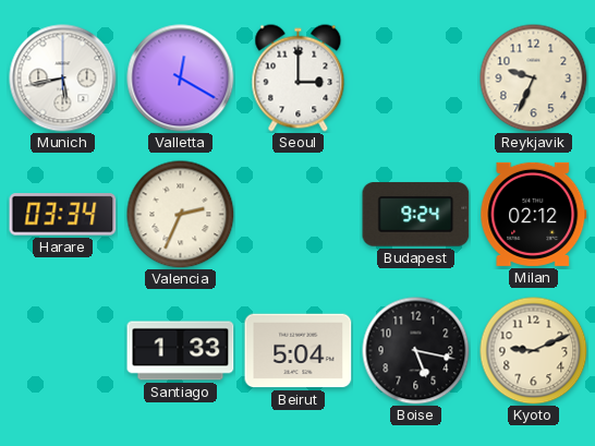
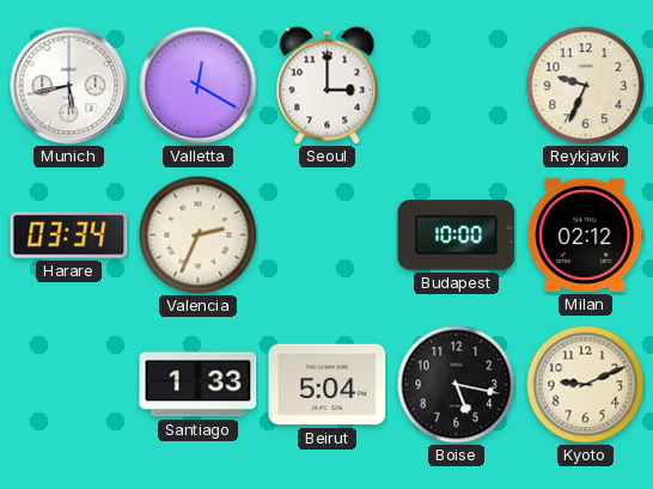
Budapest: 9:24 -> 10:00 (457, 236)
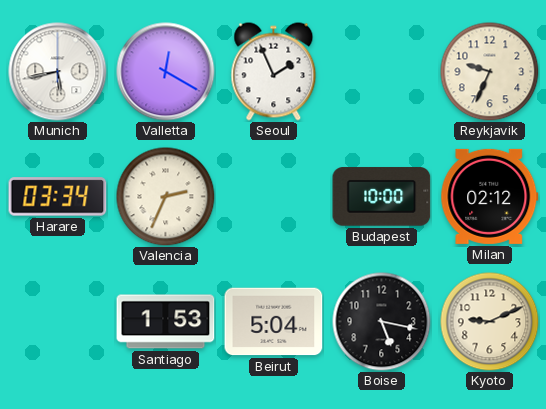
Seoul: 3:00 -> 1:56 (274, 72)
Santiago: 1:33 -> 1:53 (166, 322)
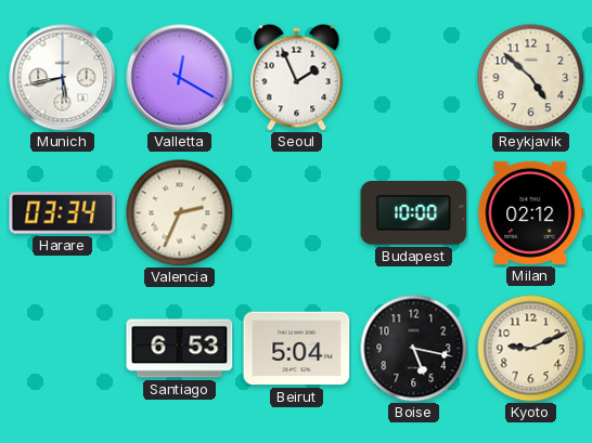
Reykjavik: 9:34 -> 4:52 (531, 78)
Santiago: 1:53 -> 6:53 (180, 349)
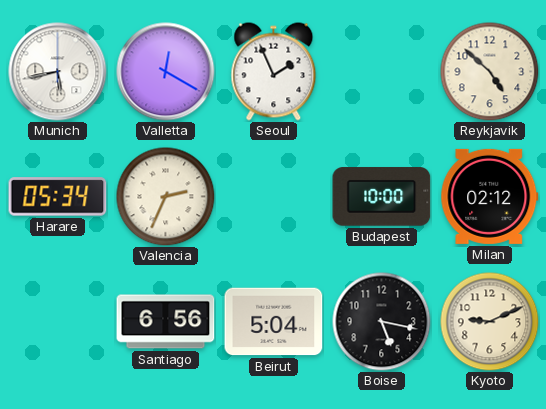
Harare: 03:34 -> 05:34 (58, 197)
Santiago: 6:53 -> 6:56 (166, 322)
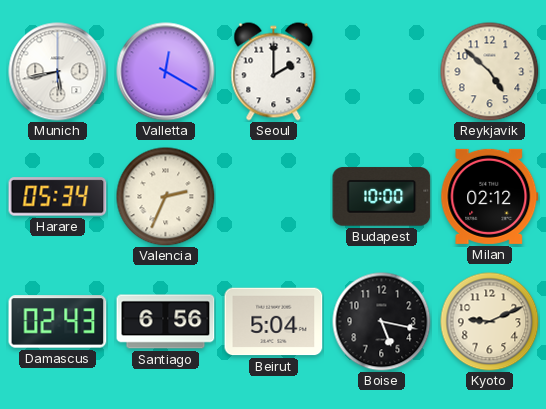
Seoul: 1:56 -> 2:00 (274, 72)
Damascus: none -> 02:43 (58, 322)
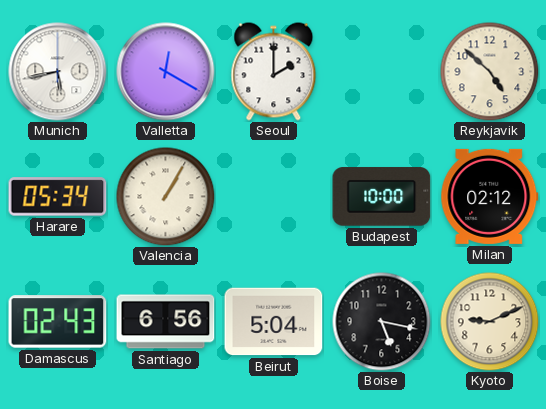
Valencia: 2:34 -> 1:05 (166, 197)
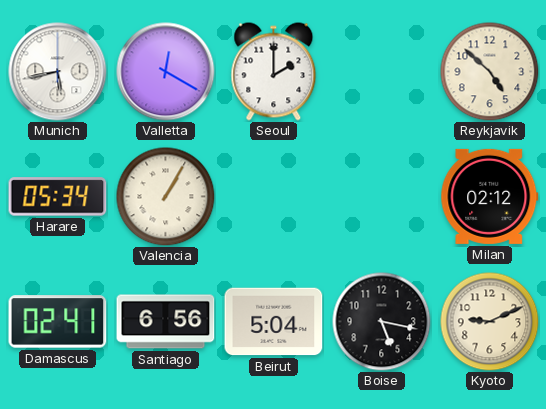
Budapest: 10:00 -> none (382, 197)
Damascus: 02:43 -> 02:41 (58, 322)
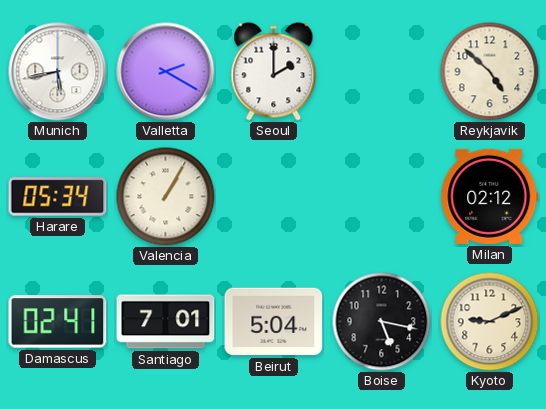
Valletta: 12:20 -> 2:20 (166, 72)
Santiago: 6:56 -> 7:01 (166, 322)
